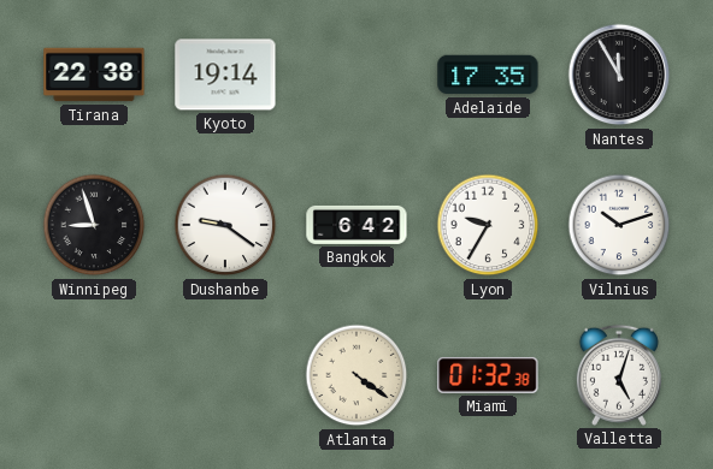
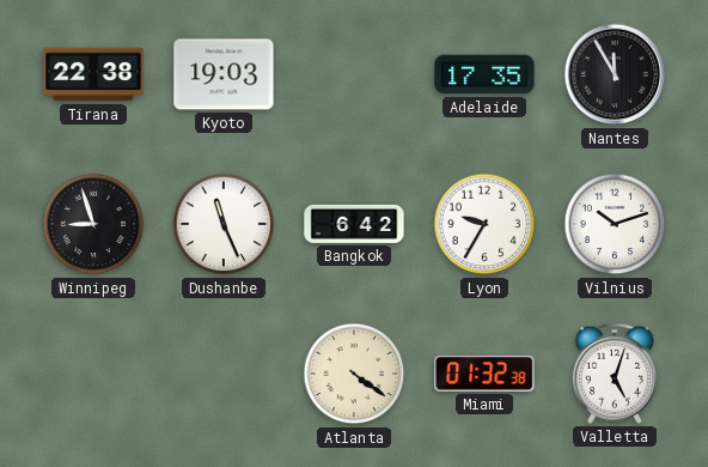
Kyoto: 19:14 -> 19:03 (224, 74)
Dushanbe: 9:21 -> 11:26 (224, 224)
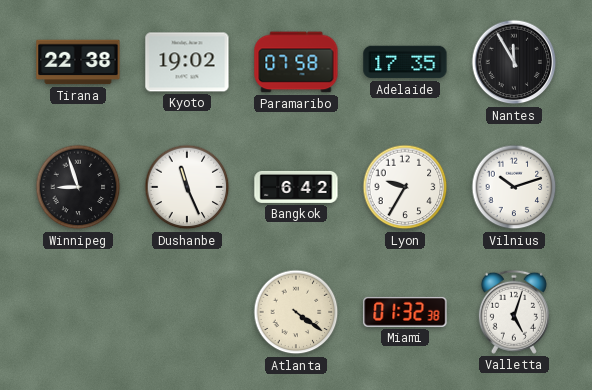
Kyoto: 19:03 -> 19:02 (187, 62)
Paramaribo: none -> 07:58 (296, 62)
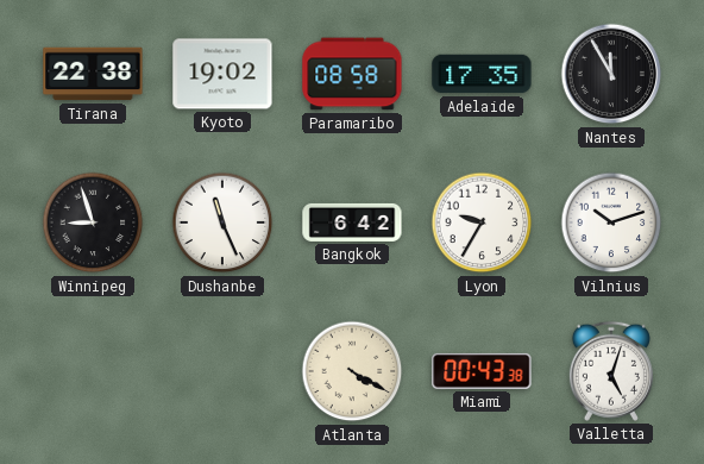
Paramaribo: 07:58 -> 08:58 (352, 74)
Atlanta: 4:21 -> 4:20 (352, 371)
Miami: 01:32 -> 00:43 (482, 371)
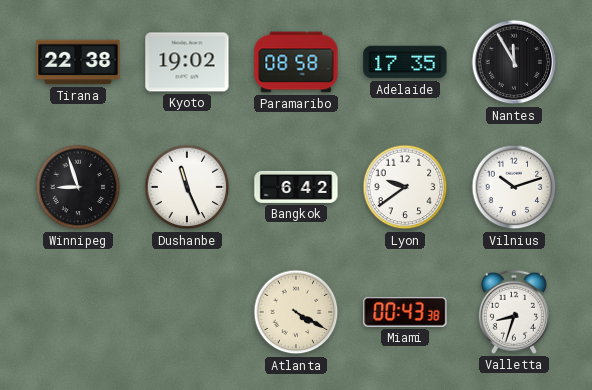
Lyon: 9:35 -> 9:39 (405, 187)
Valletta: 5:03 -> 8:33 (514, 312)
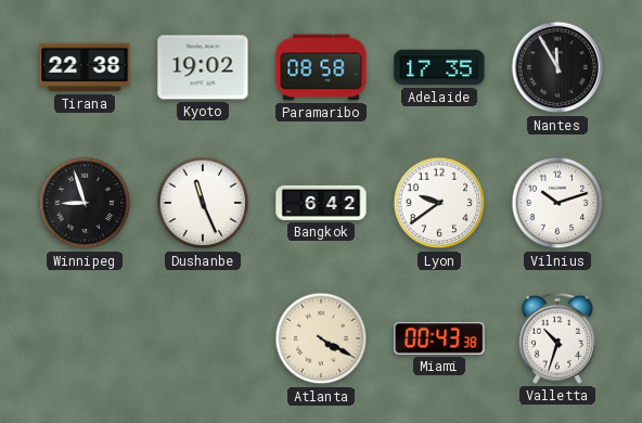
Valletta: 8:33 -> 10:33 (557, 338)
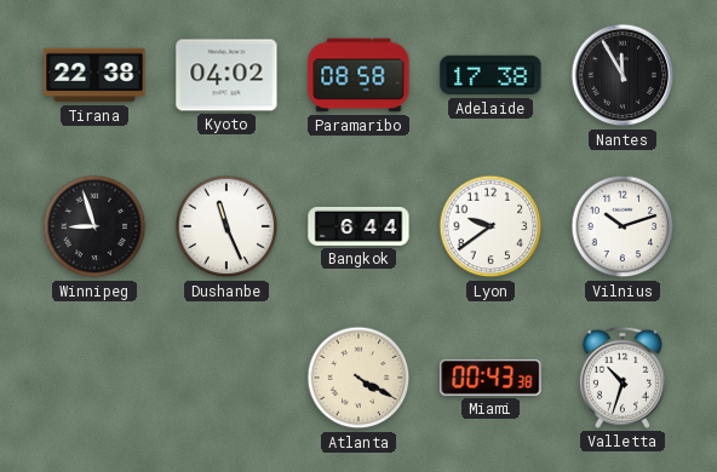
Kyoto: 19:02 -> 04:02 (226, 75)
Adelaide: 17:35 -> 17:38 (491, 75)
Bangkok: 6:42 -> 6:44 (358, 226)
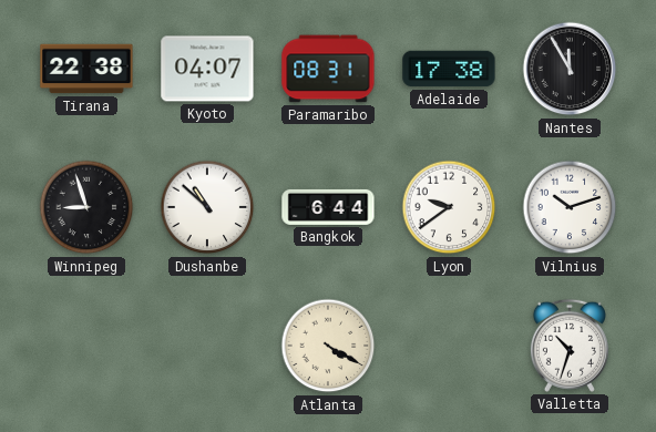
Kyoto: 04:02 -> 04:07 (207, 69)
Paramaribo: 08:58 -> 08:31 (328, 69)
Dushanbe: 11:26 -> 10:52 (207, 207)
Miami: 00:43 -> none (491, 378)
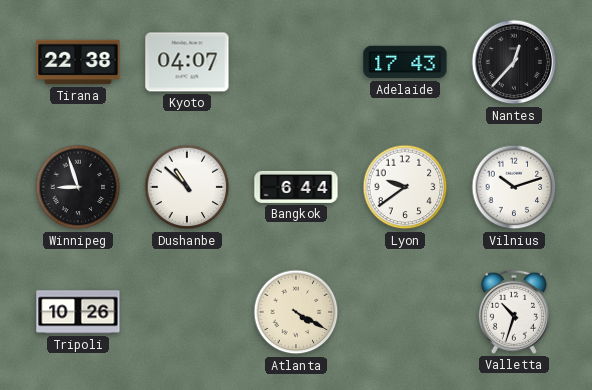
Paramaribo: 08:31 -> none (328, 69)
Adelaide: 17:38 -> 17:43 (405, 62)
Nantes: 11:55 -> 12:37 (514, 62)
Tripoli: none -> 10:26 (78, 312)
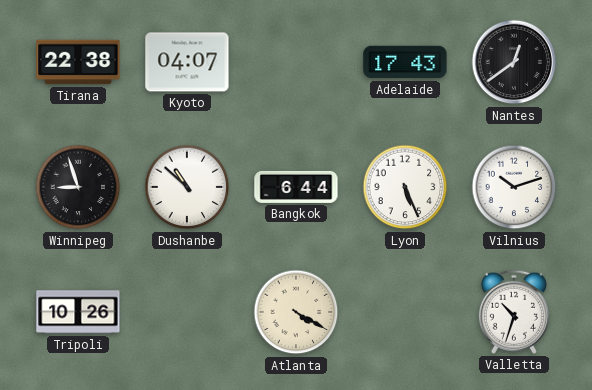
Nantes: 12:37 -> 12:39 (514, 62)
Lyon: 9:39 -> 5:26 (405, 187)
